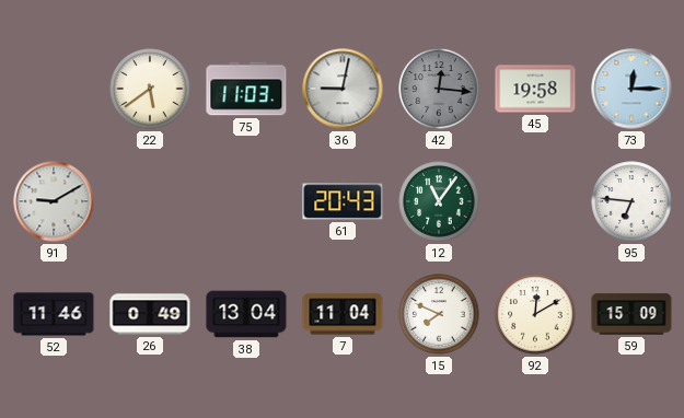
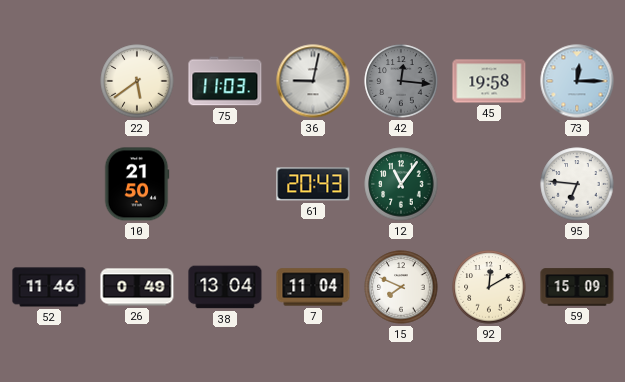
91: 9:10 -> none (54, 201)
10: none -> 21:50 (137, 184)
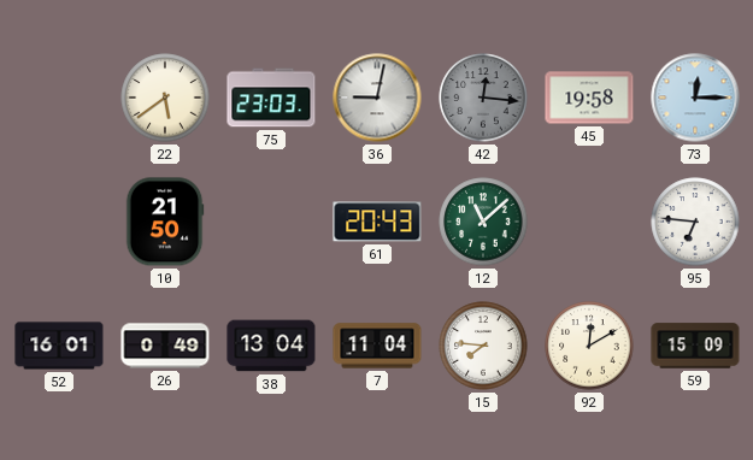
75: 11:03 -> 23:03 (271, 98)
12: 11:06 -> 11:08 (483, 222)
52: 11:46 -> 16:01 (59, 346)
15: 7:49 -> 7:46 (483, 346)
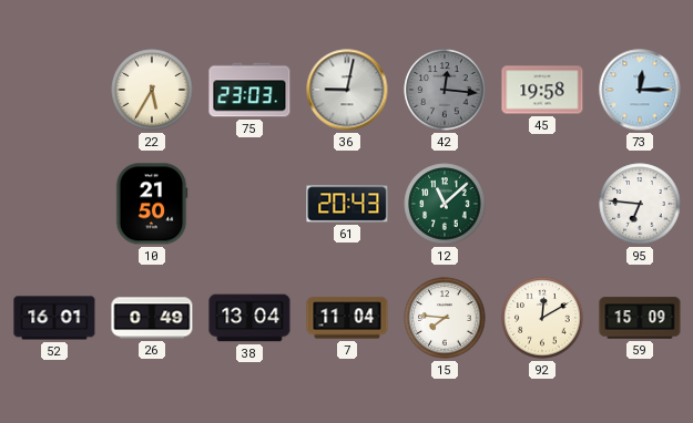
22: 5:39 -> 5:35 (152, 90)
